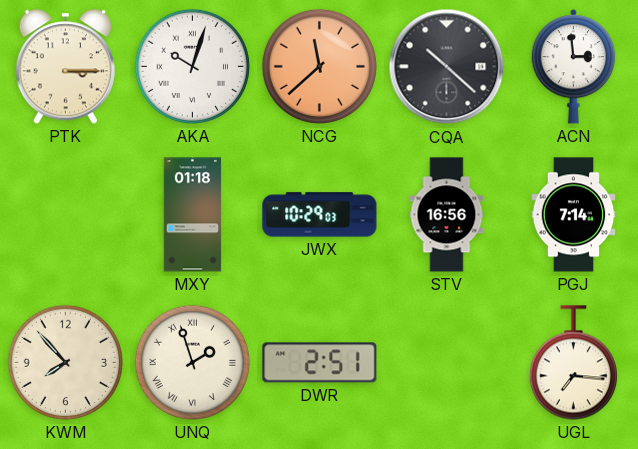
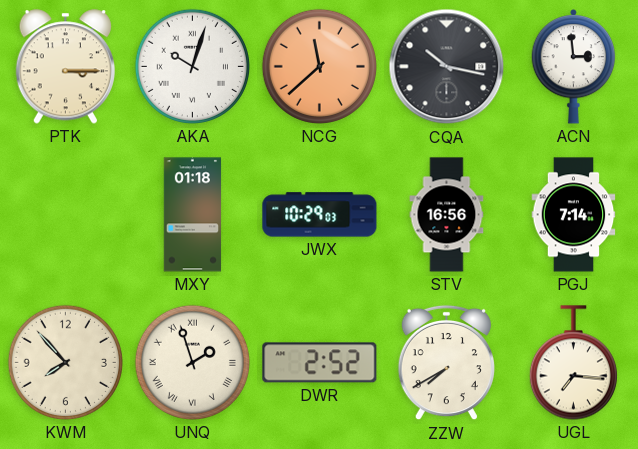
CQA: 10:22 -> 10:17 (447, 67)
DWR: 2:51 -> 2:52 (320, 363)
ZZW: none -> 7:40 (446, 363)
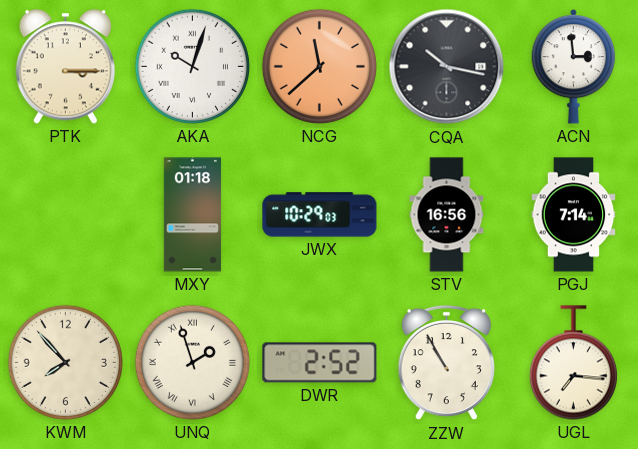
ZZW: 7:40 -> 10:55 (446, 363)
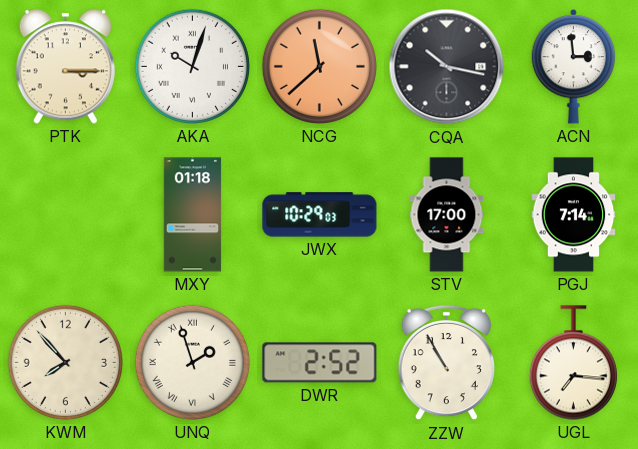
STV: 16:56 -> 17:00 (447, 215)
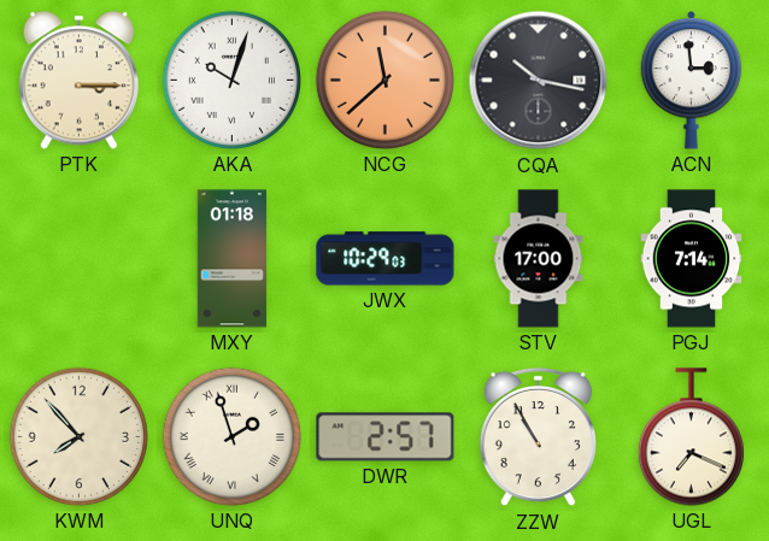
DWR: 2:52 -> 2:57 (386, 437)
UGL: 7:16 -> 7:19 (691, 437)
